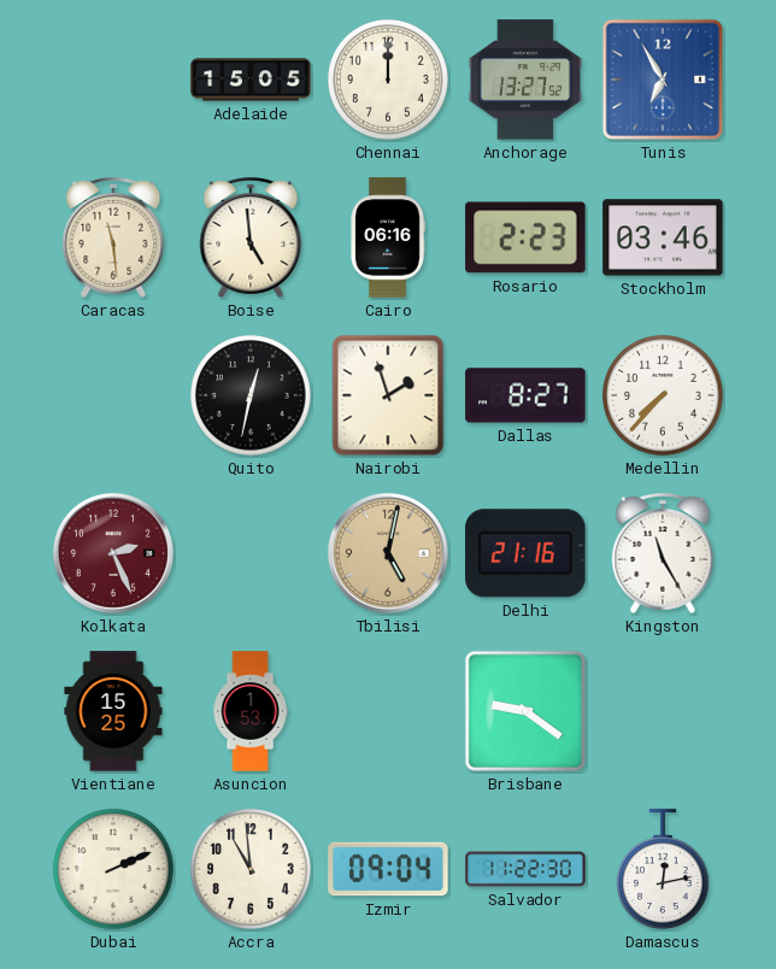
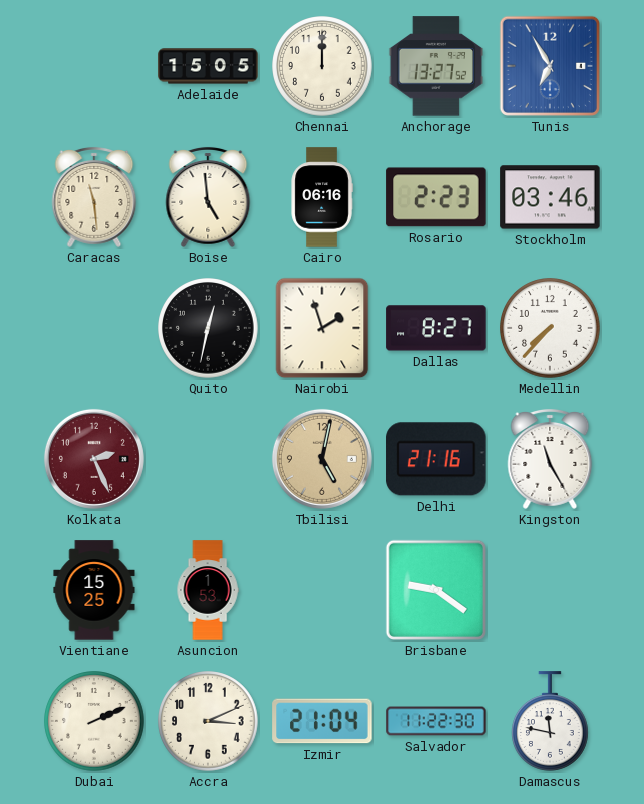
Accra: 10:59 -> 3:11 (208, 721)
Izmir: 09:04 -> 21:04 (322, 721)
Damascus: 12:13 -> 11:47 (551, 721)
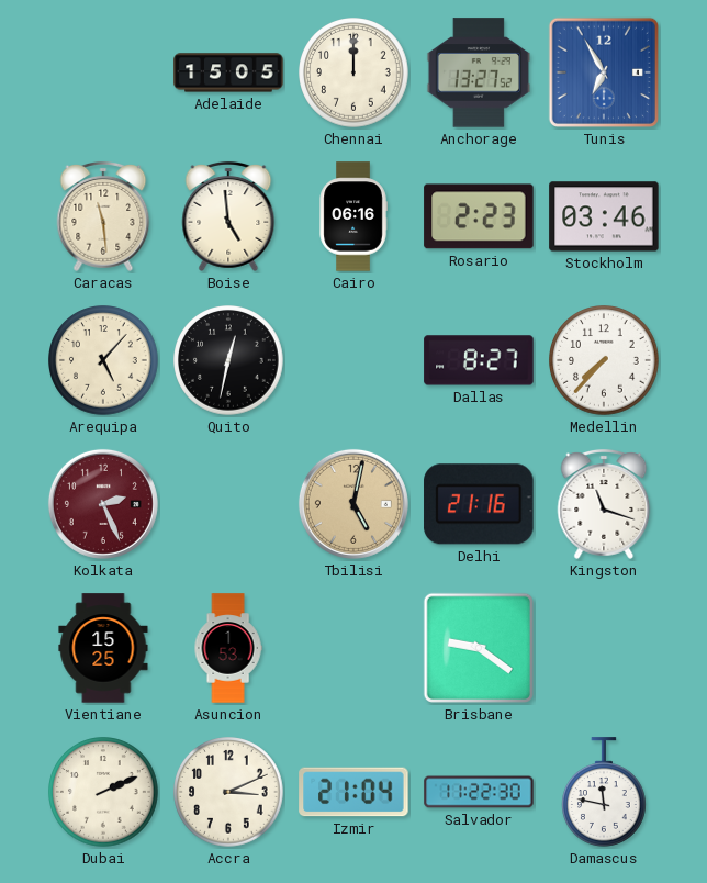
Arequipa: none -> 5:07 (103, 360)
Nairobi: 1:57 -> none (322, 328)
Kingston: 11:25 -> 11:18 (604, 504)
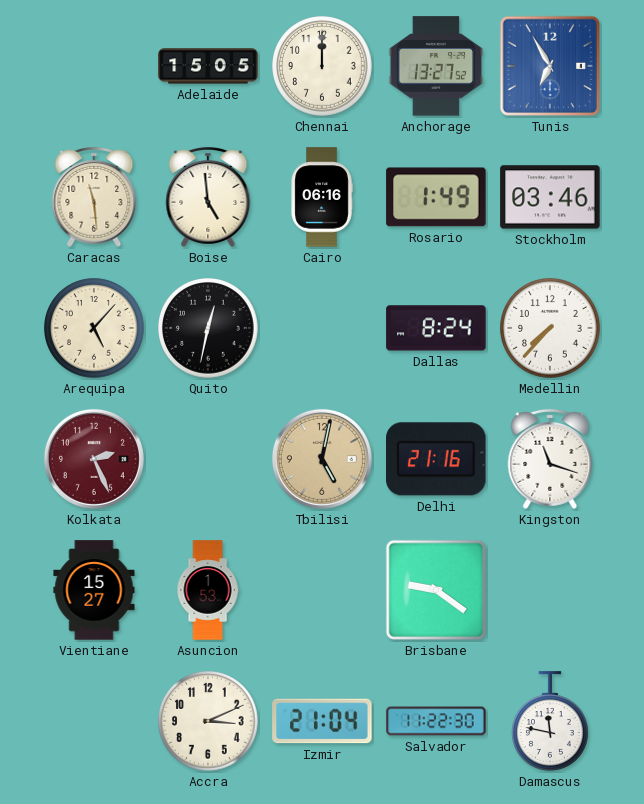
Rosario: 2:23 -> 1:49 (436, 197)
Dallas: 8:27 -> 8:24 (436, 328)
Vientiane: 15:25 -> 15:27 (94, 590)
Dubai: 2:11 -> none (103, 792)
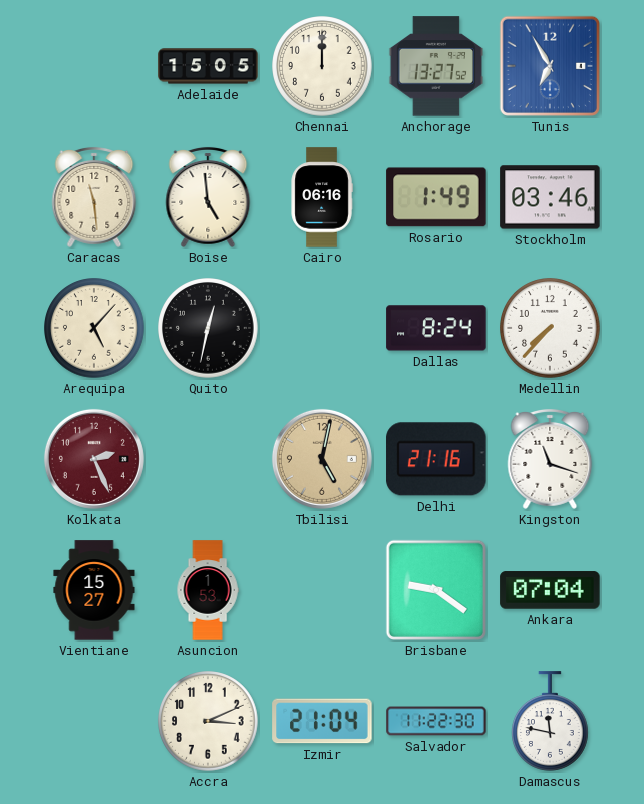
Ankara: none -> 07:04 (550, 590)
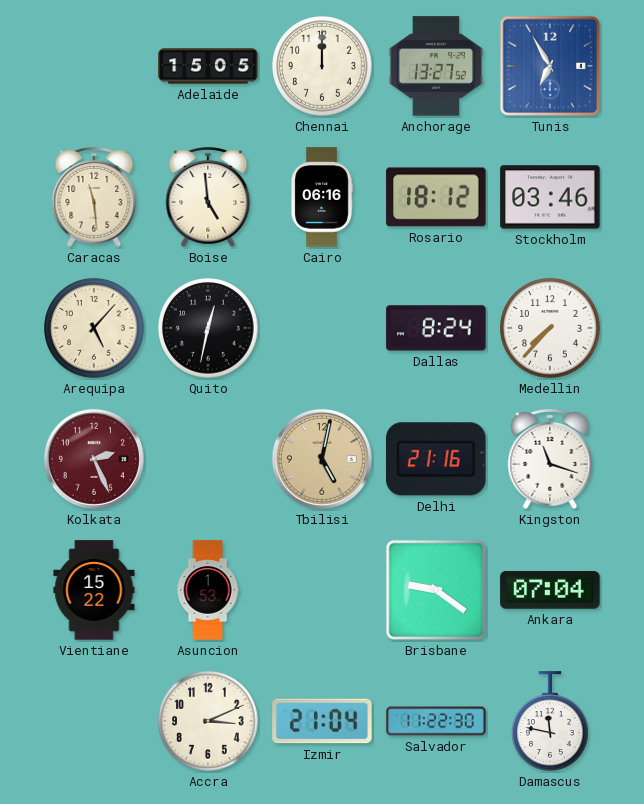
Rosario: 1:49 -> 18:12 (436, 197)
Vientiane: 15:27 -> 15:22 (94, 590)
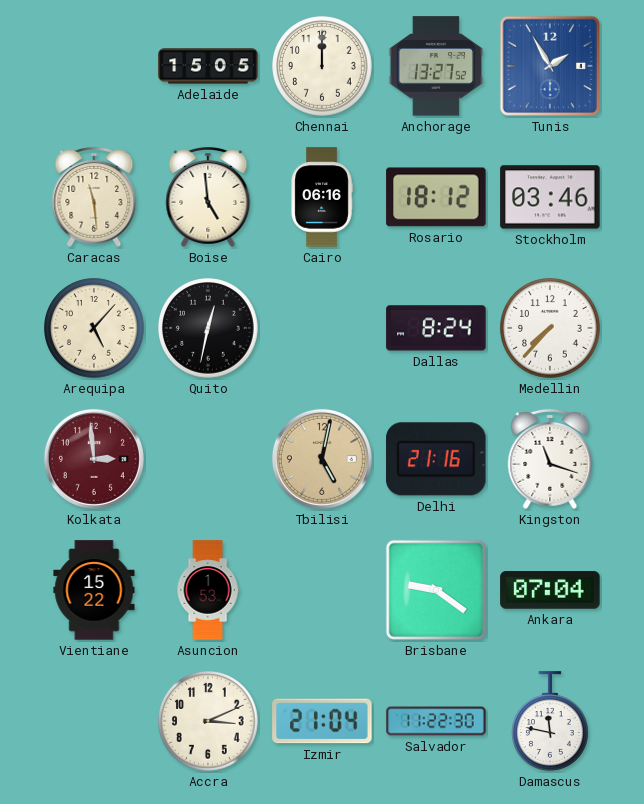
Tunis: 6:55 -> 1:55 (550, 66)
Kolkata: 2:26 -> 2:59 (94, 459)
